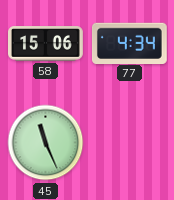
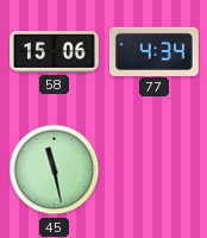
45: 11:26 -> 11:28 (55, 170)
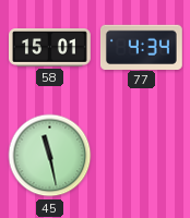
58: 15:06 -> 15:01 (50, 48)
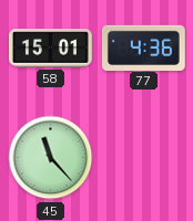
77: 4:34 -> 4:36 (143, 48)
45: 11:28 -> 11:23 (51, 158)
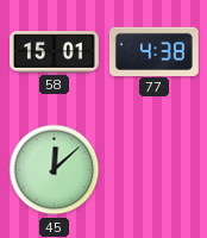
77: 4:36 -> 4:38 (153, 51)
45: 11:23 -> 12:08 (55, 170)
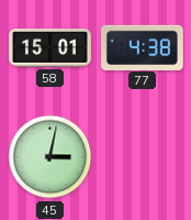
45: 12:08 -> 3:02 (50, 157)
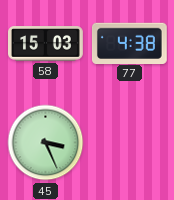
58: 15:01 -> 15:03 (46, 44)
45: 3:02 -> 3:26 (46, 143)
